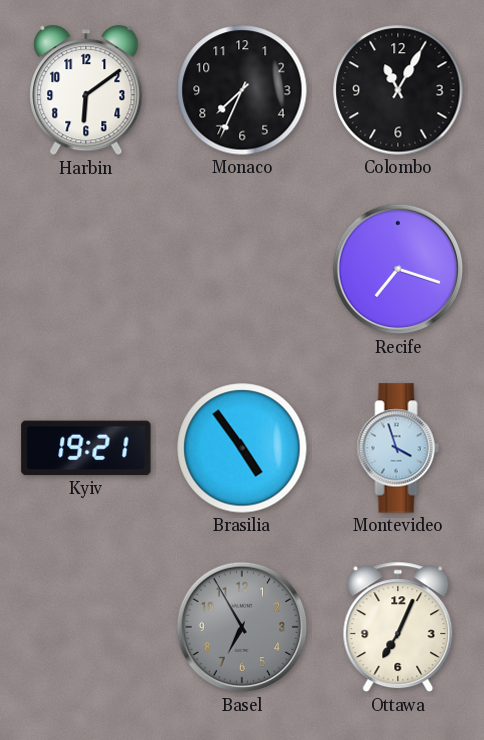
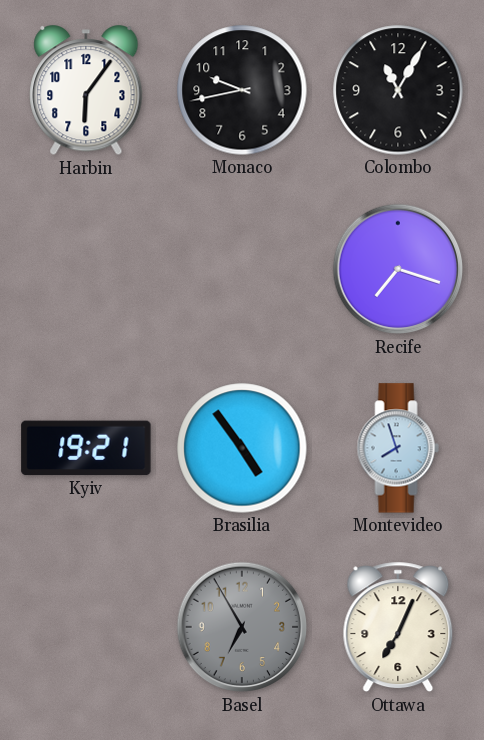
Harbin: 6:09 -> 6:06 (86, 91)
Monaco: 7:34 -> 9:43 (242, 90)
Montevideo: 3:57 -> 7:57 (398, 448)
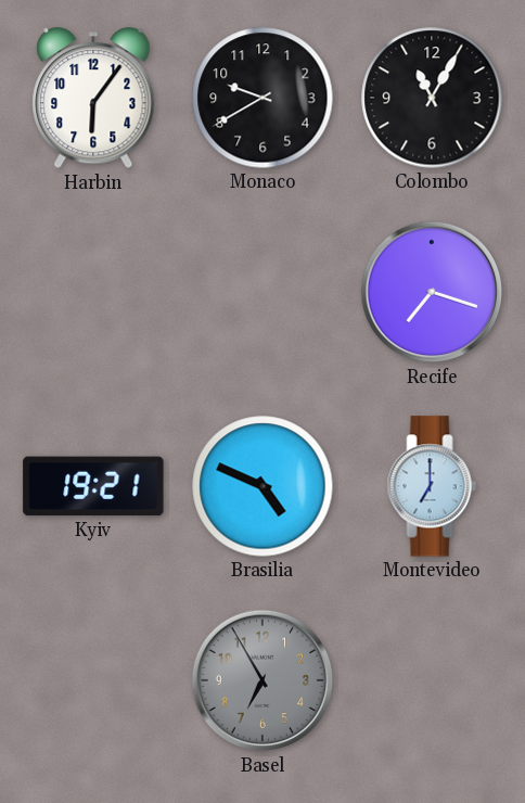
Monaco: 9:43 -> 9:40 (262, 98)
Brasilia: 4:54 -> 4:49 (262, 486)
Montevideo: 7:57 -> 7:00 (432, 486)
Ottawa: 7:04 -> none (398, 627)
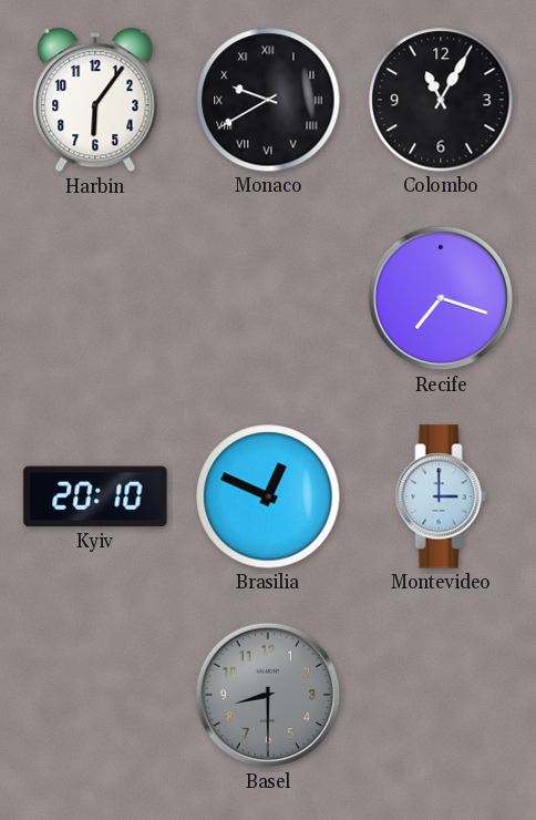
Monaco numerals: Arabic -> Roman (268, 100)
Kyiv: 19:21 -> 20:10 (95, 496)
Brasilia: 4:49 -> 12:49 (268, 496)
Montevideo: 7:00 -> 3:00 (441, 496)
Basel: 6:55 -> 8:30 (268, 695)
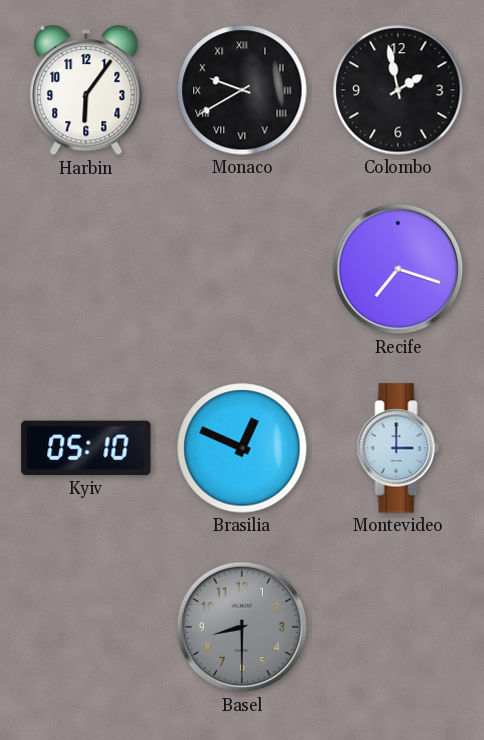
Colombo: 11:05 -> 1:58 (398, 90)
Kyiv: 20:10 -> 05:10 (86, 448)
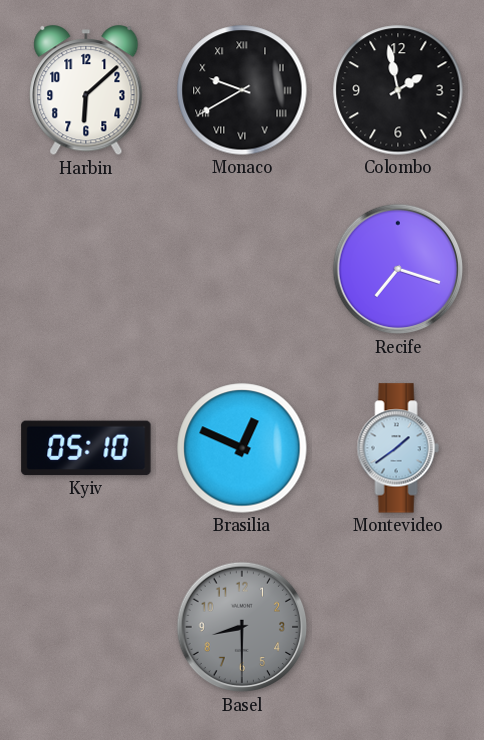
Harbin: 6:06 -> 6:08 (86, 91)
Montevideo: 3:00 -> 1:39 (398, 448)
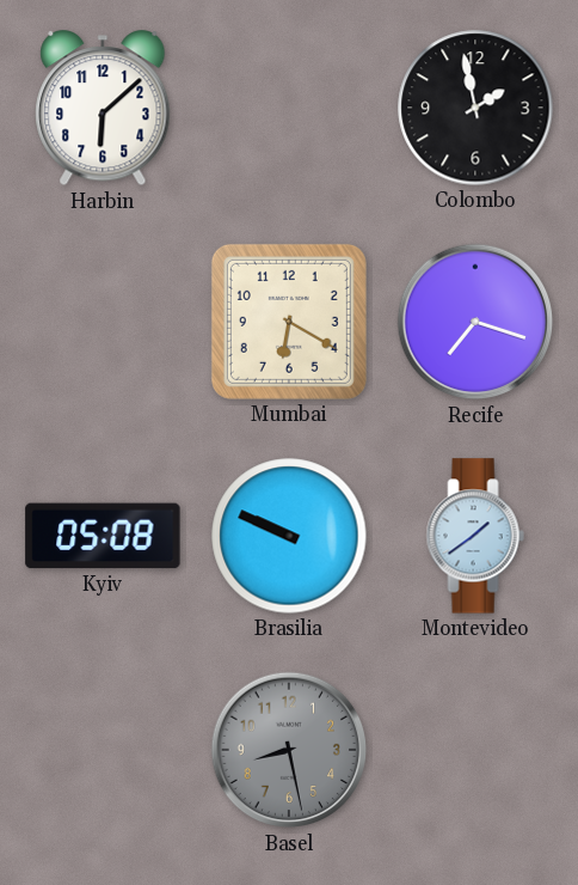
Monaco: 9:40 -> none (242, 90)
Mumbai: none -> 6:20 (289, 322)
Kyiv: 05:10 -> 05:08 (103, 536)
Brasilia: 12:49 -> 9:49 (289, 536)
Basel: 8:30 -> 8:28 (289, 750)
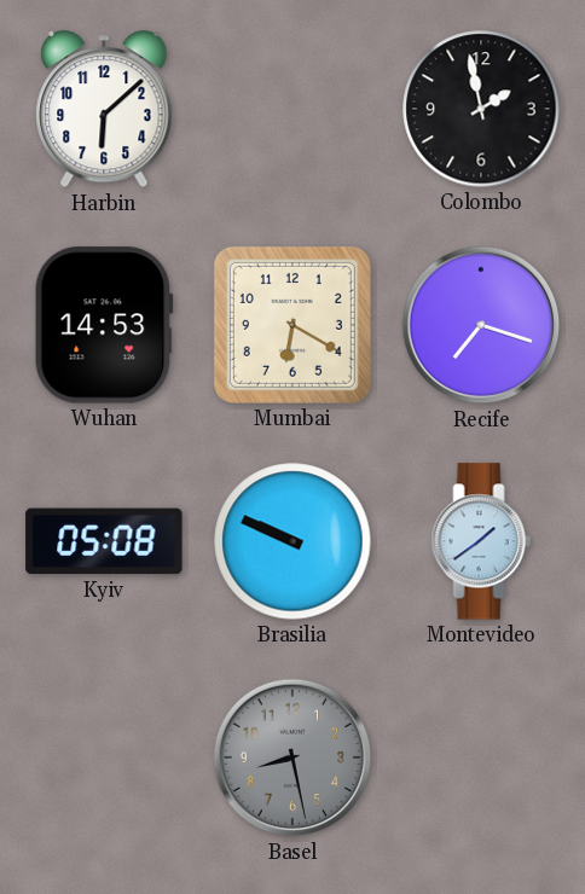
Wuhan: none -> 14:53 (104, 325)
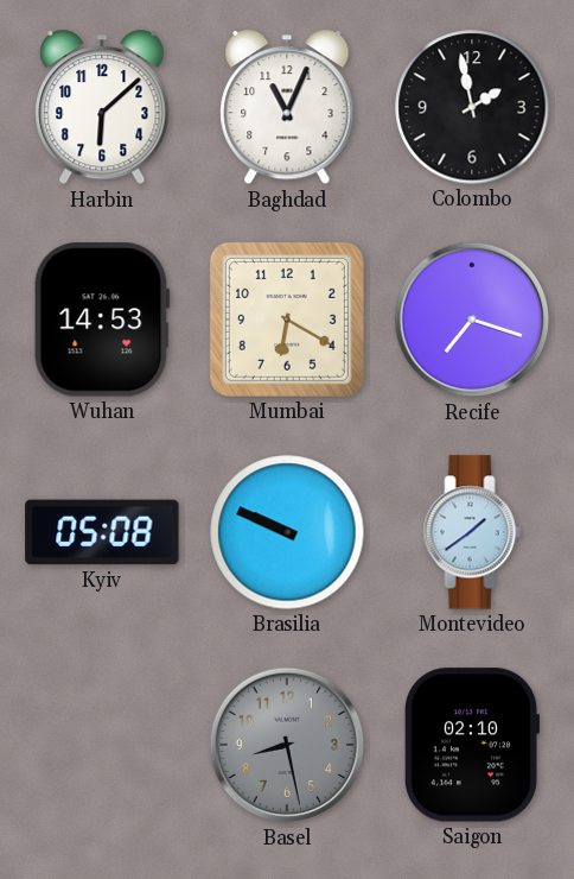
Baghdad: none -> 11:04 (287, 108)
Saigon: none -> 02:10 (472, 745)
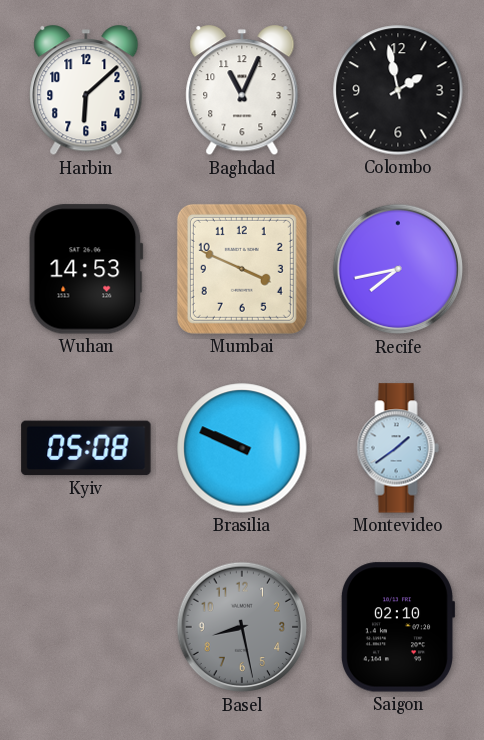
Mumbai: 6:20 -> 3:49 (242, 269)
Recife: 7:18 -> 7:43 (398, 269)
